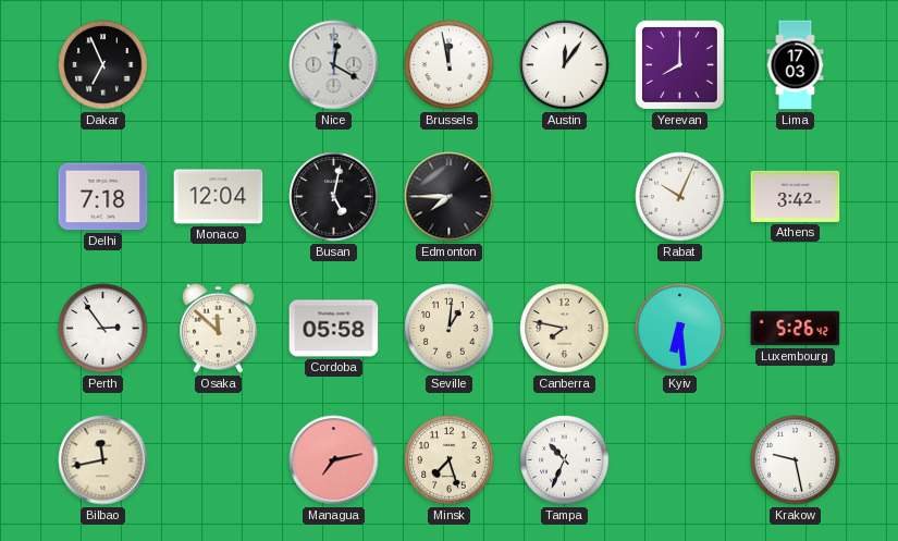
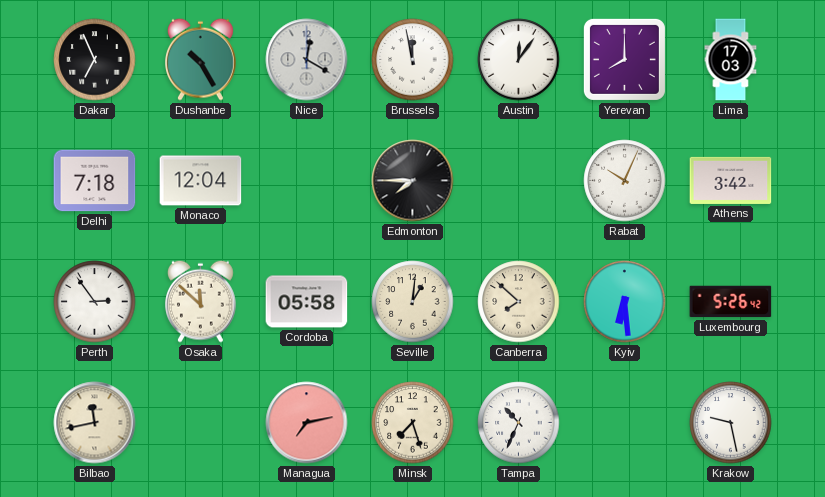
Dushanbe: none -> 10:25 (201, 59)
Busan: 5:02 -> none (334, 197)
Canberra: 7:47 -> 7:52 (519, 302)
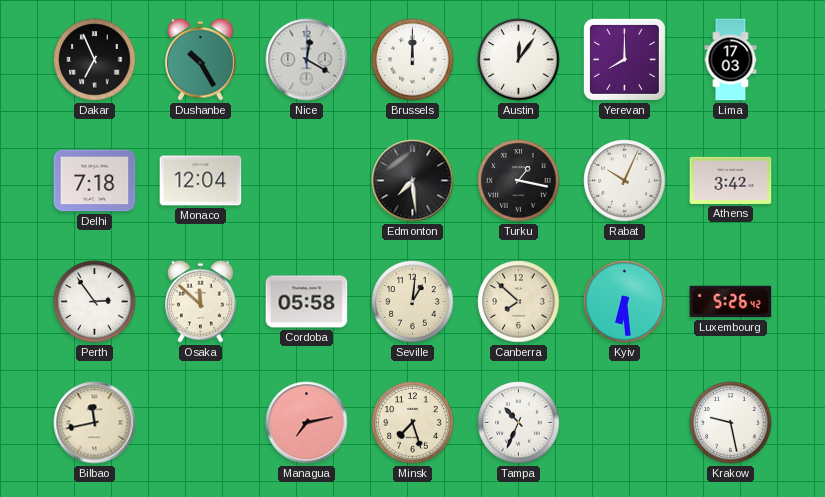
Brussels: 11:58 -> 12:00 (413, 60)
Edmonton: 7:45 -> 7:29 (413, 181)
Turku: none -> 1:17 (519, 181)
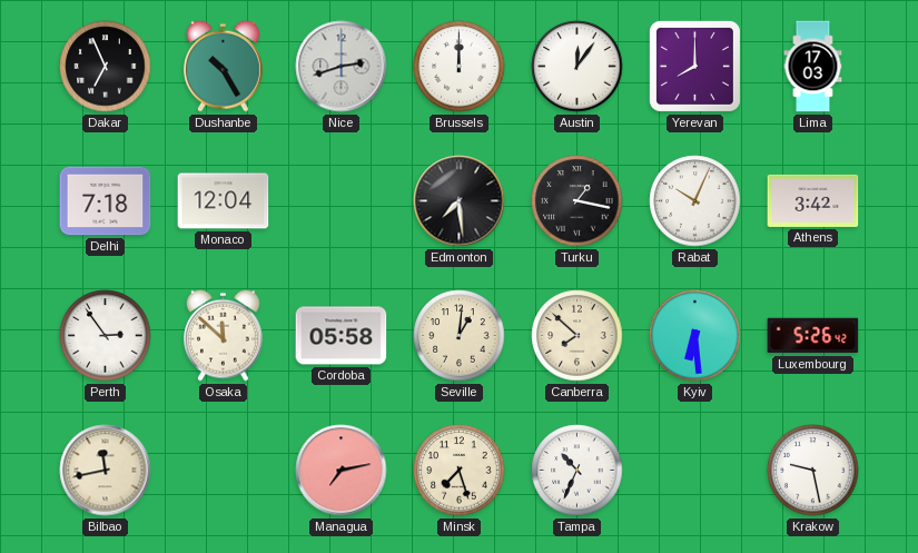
Nice: 12:20 -> 2:42 (342, 67)
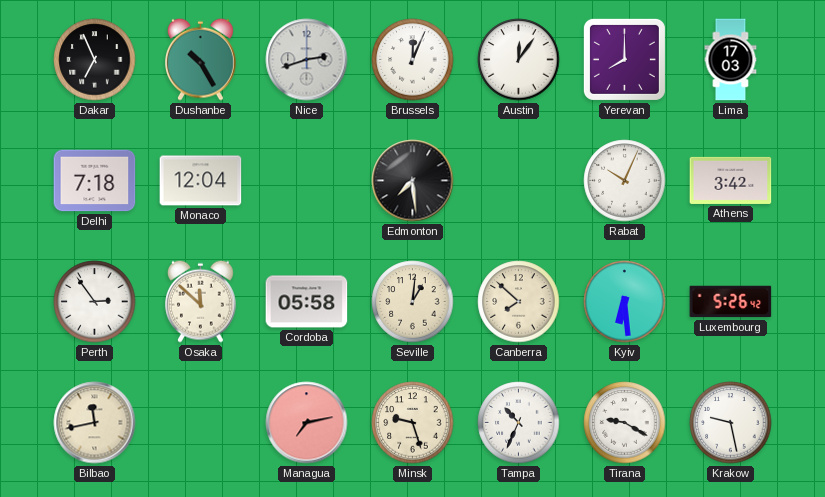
Brussels: 12:00 -> 12:04 (413, 60)
Turku: 1:17 -> none (578, 201)
Minsk: 7:27 -> 9:27 (413, 423)
Tirana: none -> 9:20 (625, 423)
